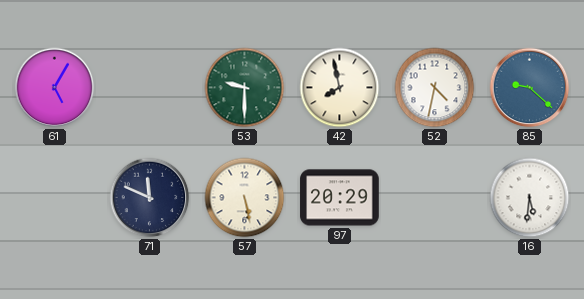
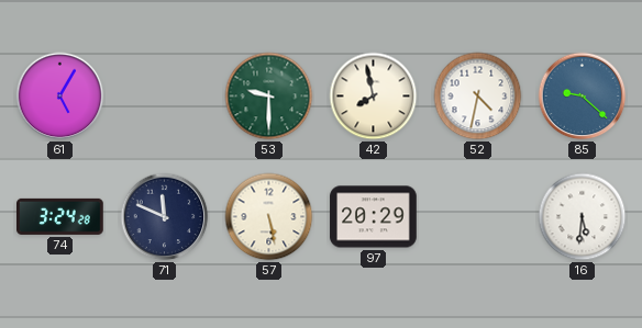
74: none -> 3:24 (60, 216)
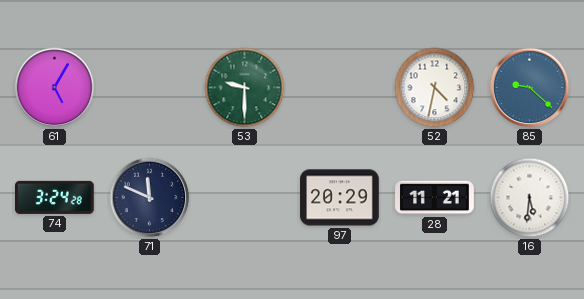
42: 7:58 -> none (374, 97)
57: 5:28 -> none (269, 217)
28: none -> 11:21 (435, 198)
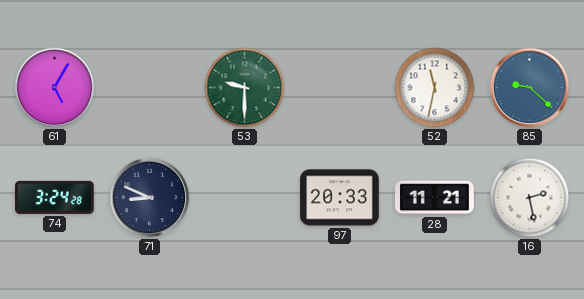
52: 4:32 -> 11:32 (435, 88)
71: 11:49 -> 8:49 (150, 198)
97: 20:29 -> 20:33 (340, 198)
16: 5:31 -> 2:28 (530, 198)
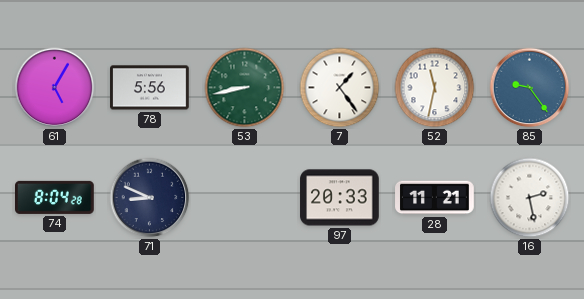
78: none -> 5:56 (150, 88)
53: 9:30 -> 8:43 (245, 88)
7: none -> 1:24 (340, 88)
85: 9:22 -> 9:24 (530, 88)
74: 3:24 -> 8:04 (55, 197)
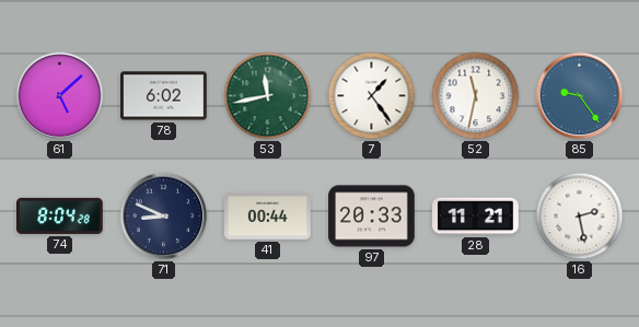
61: 5:05 -> 5:08 (60, 96)
78: 5:56 -> 6:02 (164, 96)
53: 8:43 -> 11:43 (268, 96)
41: none -> 00:44 (268, 215)
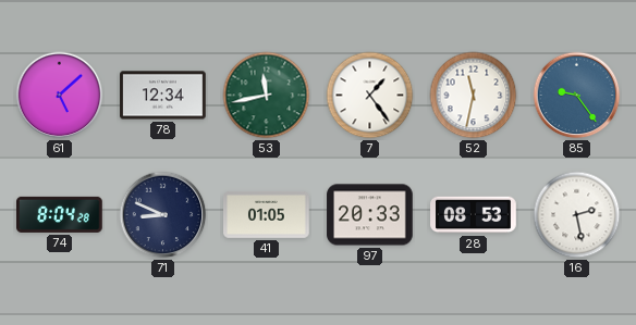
78: 6:02 -> 12:34 (163, 96)
41: 00:44 -> 01:05 (267, 214)
28: 11:21 -> 08:53 (474, 215)
